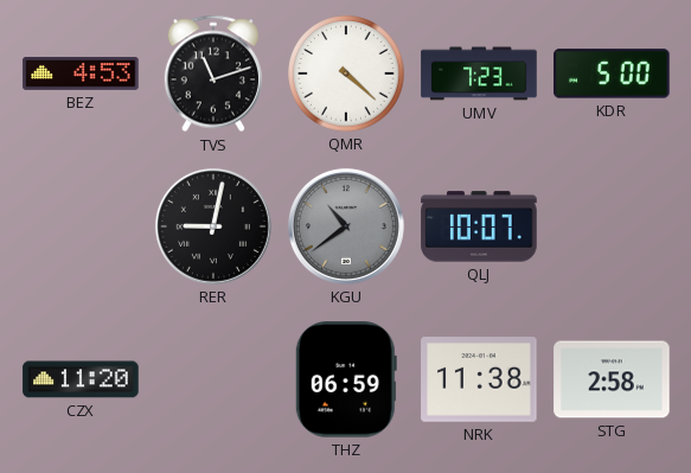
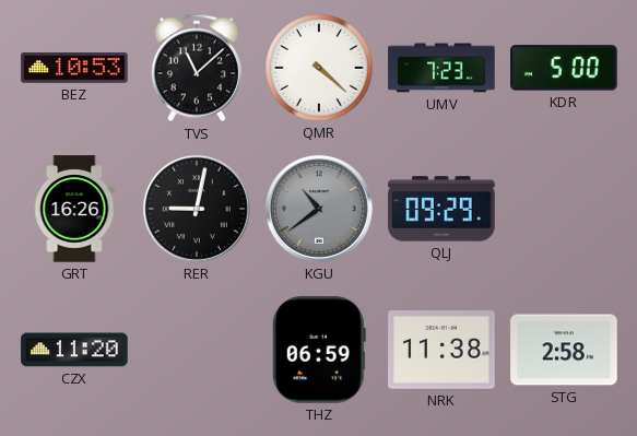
BEZ: 4:53 -> 10:53 (74, 69)
TVS: 11:12 -> 11:08 (196, 68)
GRT: none -> 16:26 (74, 209)
QLJ: 10:07 -> 09:29 (441, 209)
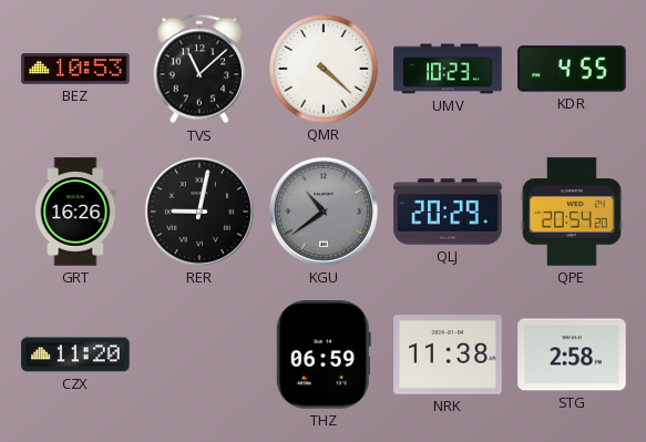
UMV: 7:23 -> 10:23 (448, 69)
KDR: 5:00 -> 4:55 (572, 69)
QLJ: 09:29 -> 20:29 (448, 212)
QPE: none -> 20:54 (572, 212)
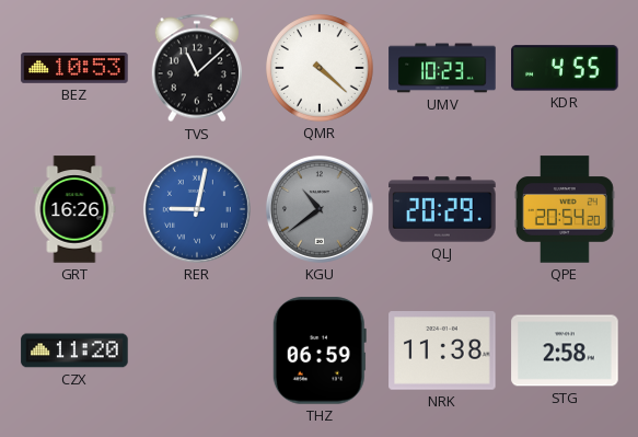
RER dial: black -> blue (197, 209)
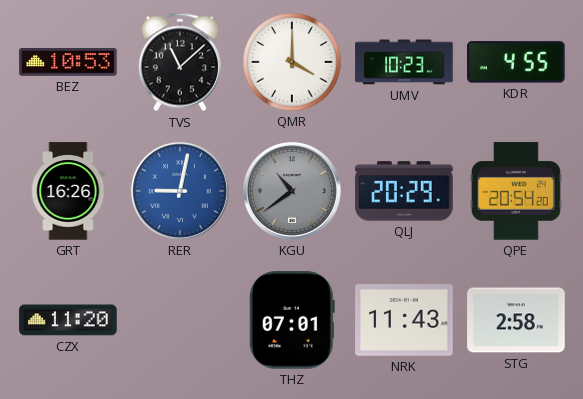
QMR: 4:22 -> 4:00 (292, 62)
THZ: 06:59 -> 07:01 (292, 320)
NRK: 11:38 -> 11:43 (404, 320)
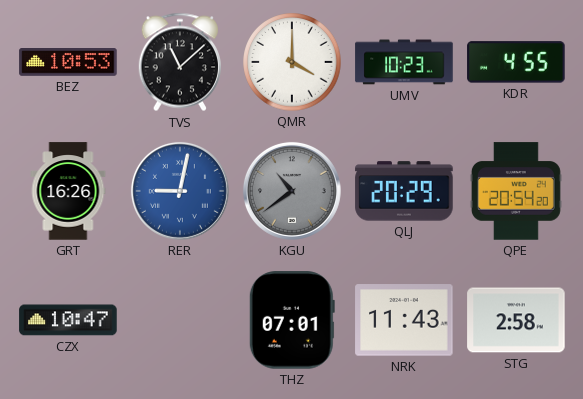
CZX: 11:20 -> 10:47 (68, 320)
